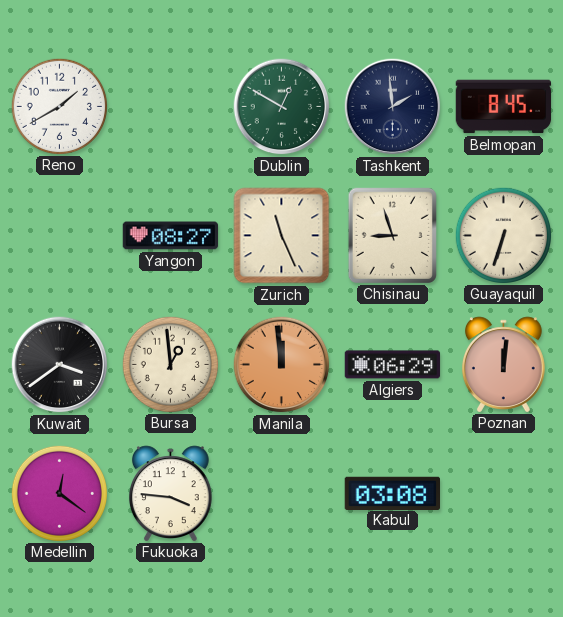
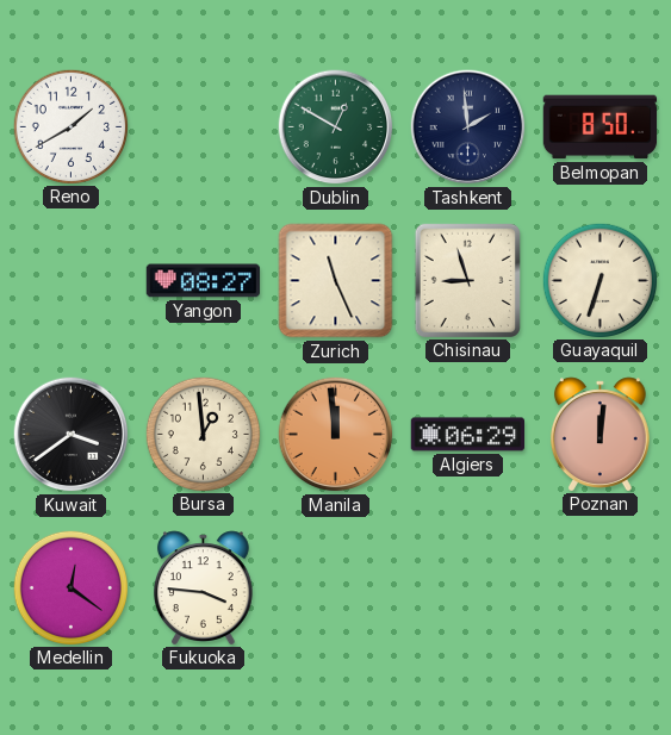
Belmopan: 8:45 -> 8:50 (601, 127)
Kabul: 03:08 -> none (392, 493)
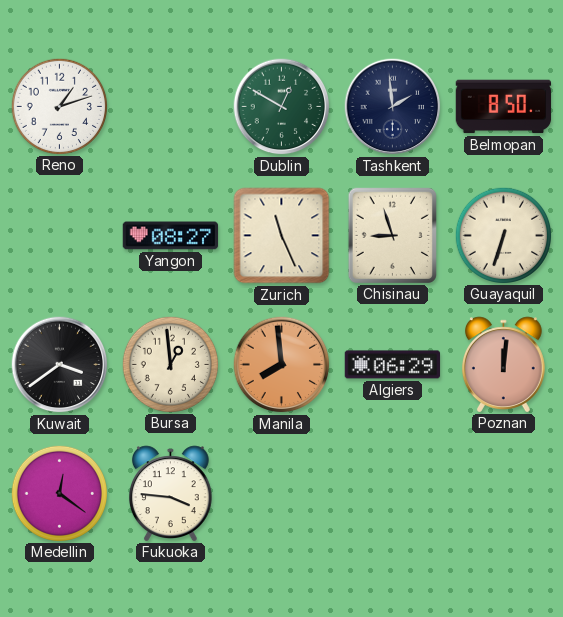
Reno: 1:40 -> 1:12 (59, 106)
Manila: 11:59 -> 7:59 (282, 365)
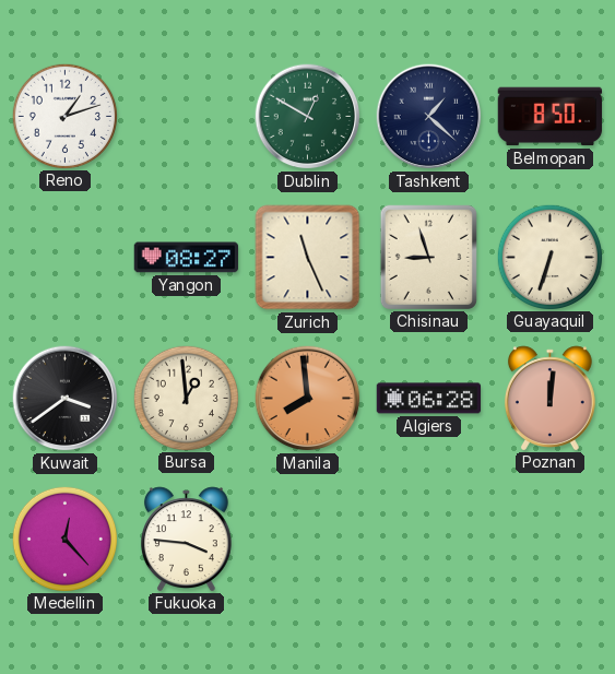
Tashkent: 1:59 -> 1:22 (429, 117)
Algiers: 06:29 -> 06:28 (429, 399)
Medellin: 12:21 -> 12:23 (64, 539)
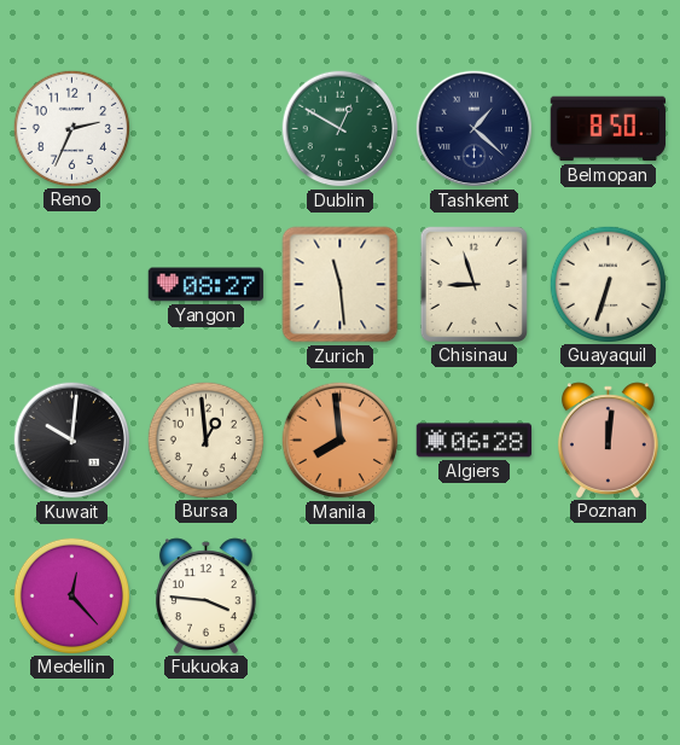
Reno: 1:12 -> 2:34 (71, 128)
Zurich: 11:26 -> 11:29 (341, 285)
Kuwait: 3:39 -> 10:01 (72, 441)
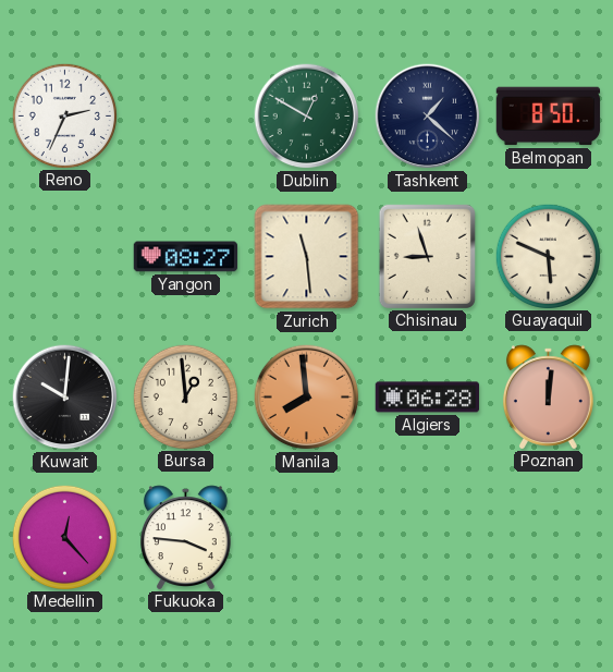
Guayaquil: 6:33 -> 5:49 (548, 256)
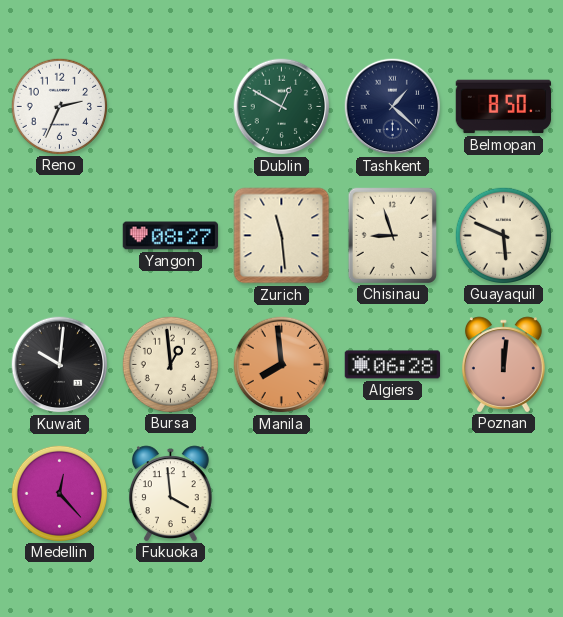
Fukuoka: 3:46 -> 3:59 (170, 493)
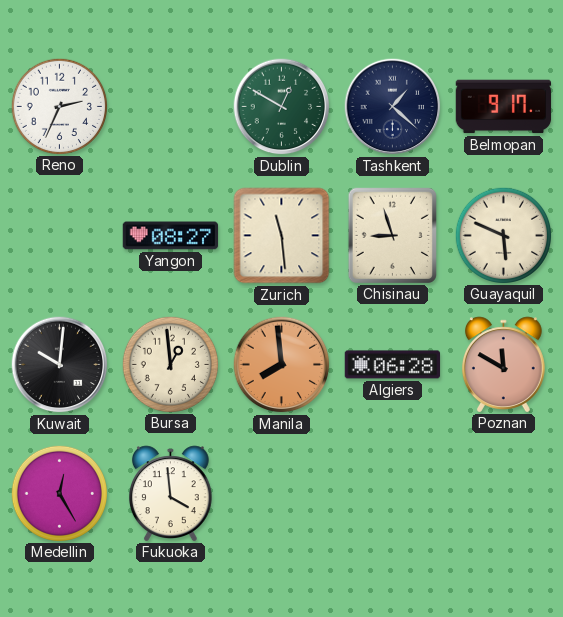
Belmopan: 8:50 -> 9:17 (504, 107)
Poznan: 12:01 -> 11:50 (503, 364)
Medellin: 12:23 -> 12:25 (59, 493)
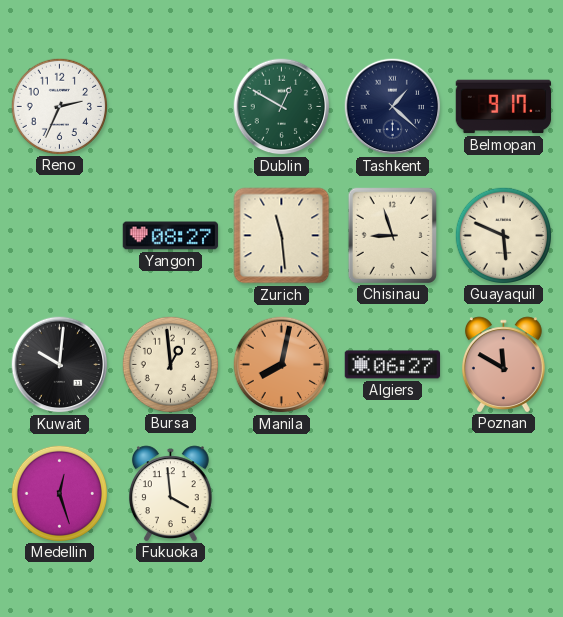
Manila: 7:59 -> 8:02 (282, 365)
Algiers: 06:28 -> 06:27 (393, 365)
Medellin: 12:25 -> 12:27 (59, 493)
